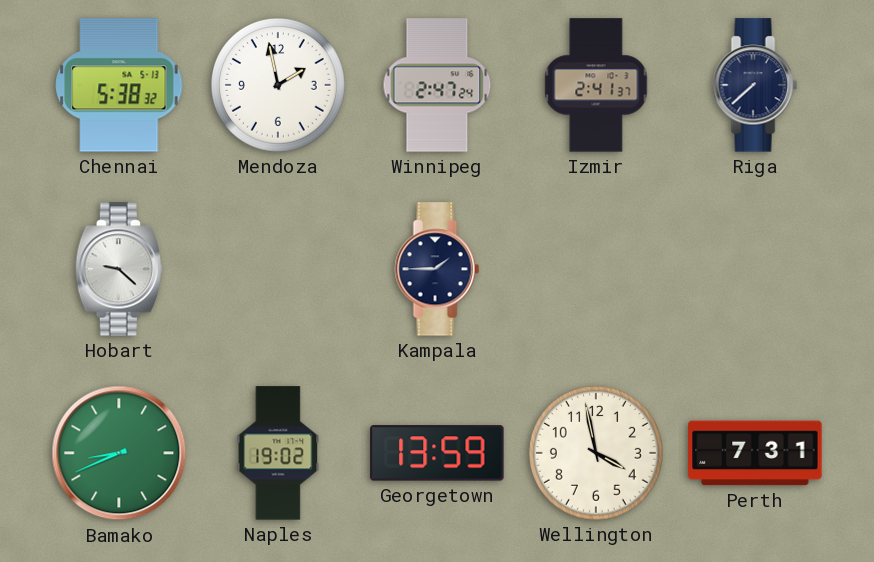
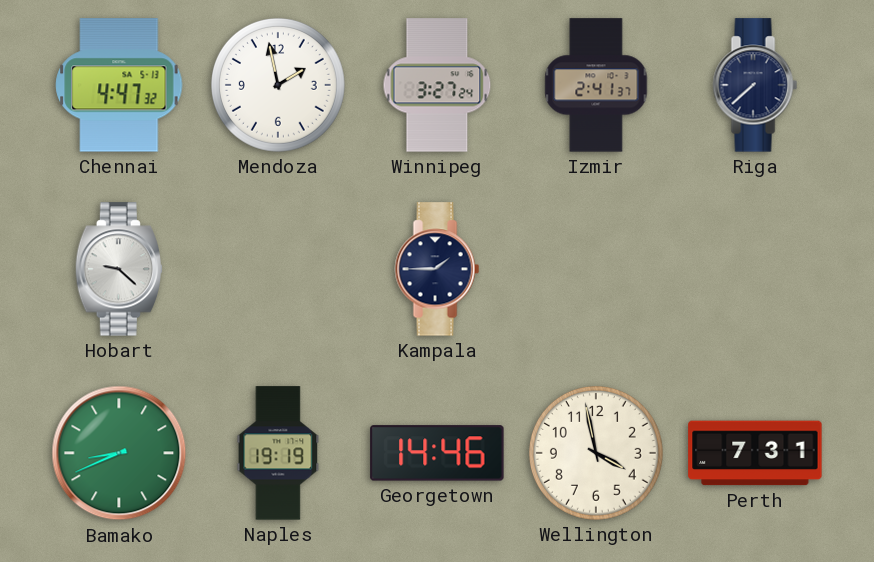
Chennai: 5:38 -> 4:47 (119, 85)
Winnipeg: 2:47 -> 3:27 (437, 85)
Naples: 19:02 -> 19:19 (278, 453)
Georgetown: 13:59 -> 14:46 (437, 453)
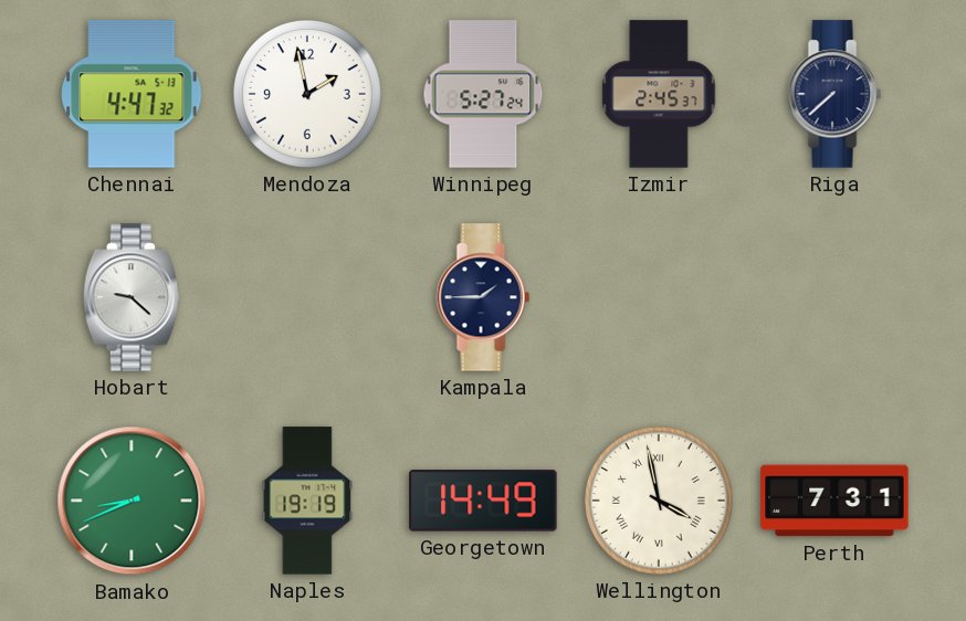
Winnipeg: 3:27 -> 5:27 (483, 94)
Izmir: 2:41 -> 2:45 (659, 94)
Georgetown: 14:46 -> 14:49 (483, 501)
Wellington numerals: Arabic -> Roman (659, 501)
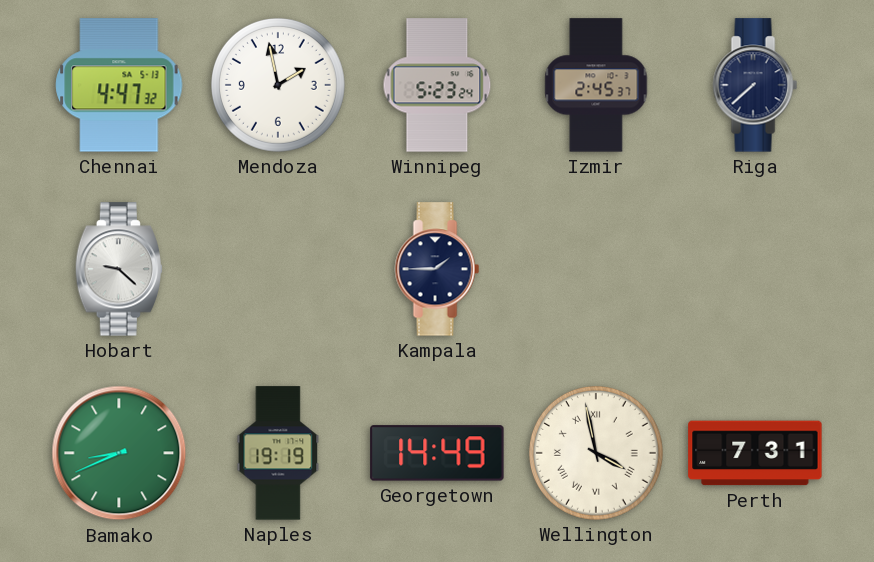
Winnipeg: 5:27 -> 5:23 (437, 85)
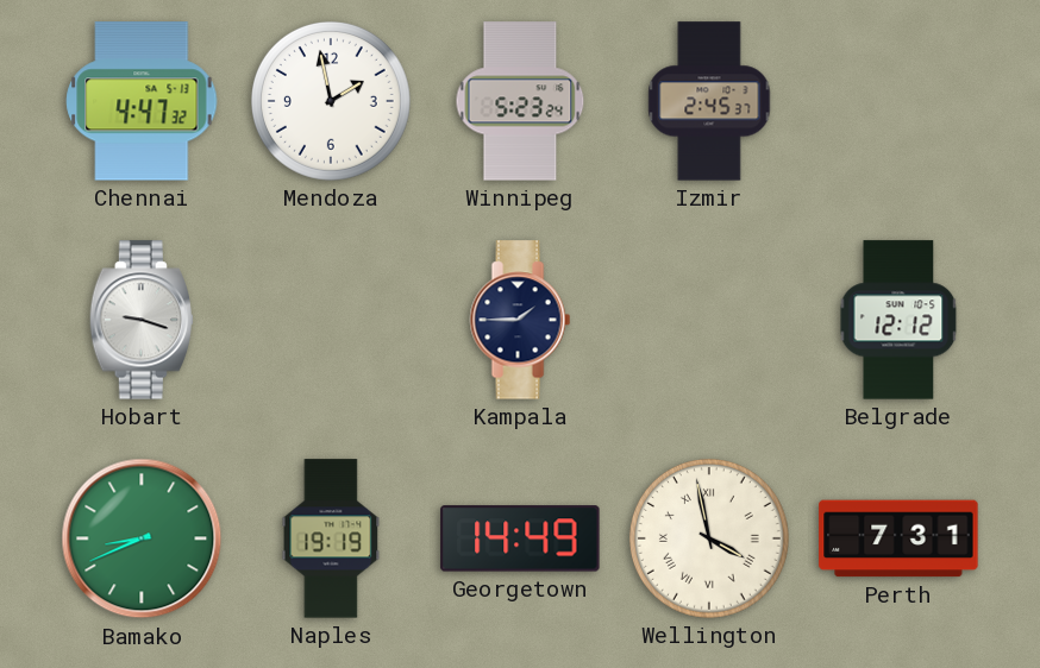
Riga: 7:38 -> none (755, 85)
Hobart: 9:22 -> 9:18 (142, 320)
Belgrade: none -> 12:12 (898, 320)
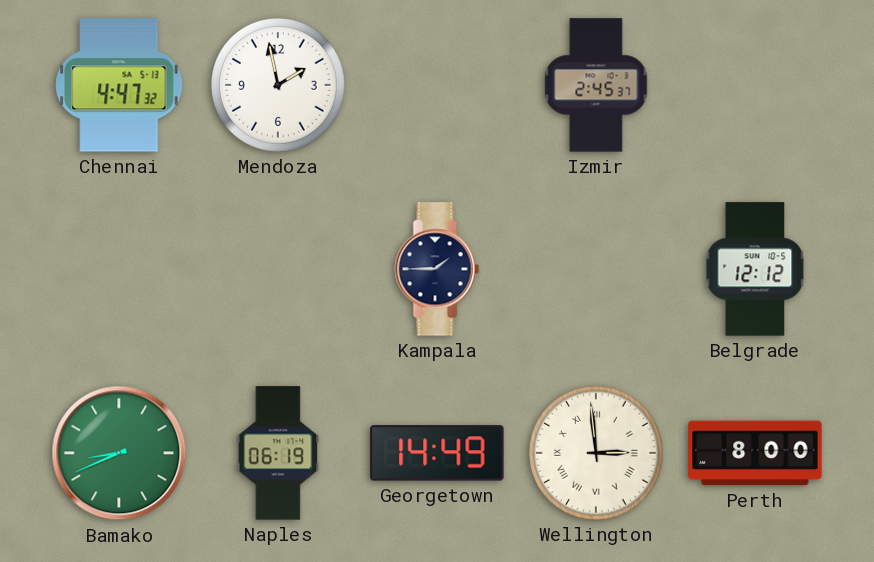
Winnipeg: 5:23 -> none (520, 101)
Hobart: 9:18 -> none (142, 320)
Naples: 19:19 -> 06:19 (278, 453)
Wellington: 3:58 -> 2:59 (596, 453)
Perth: 7:31 -> 8:00 (755, 453)
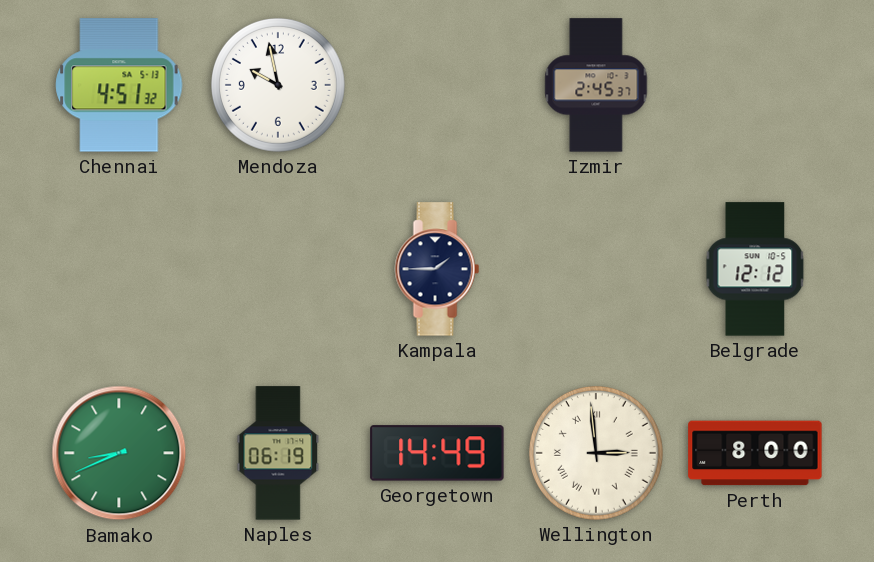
Chennai: 4:47 -> 4:51 (119, 85)
Mendoza: 1:58 -> 9:58 (278, 85)
